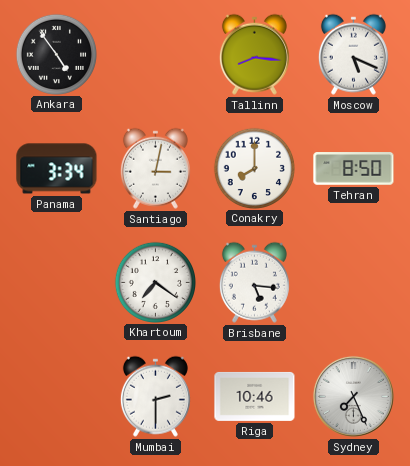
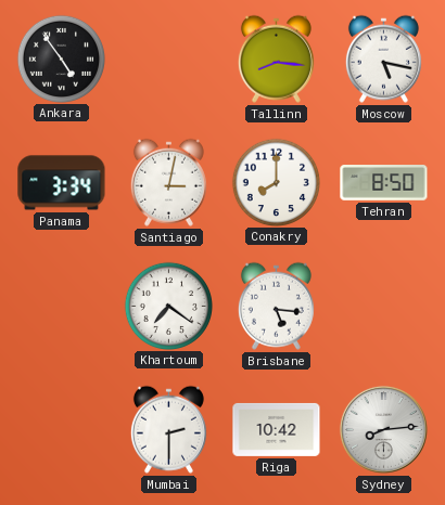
Moscow: 5:19 -> 5:17 (383, 59)
Riga: 10:46 -> 10:42 (277, 429)
Sydney: 7:26 -> 8:14 (383, 429)
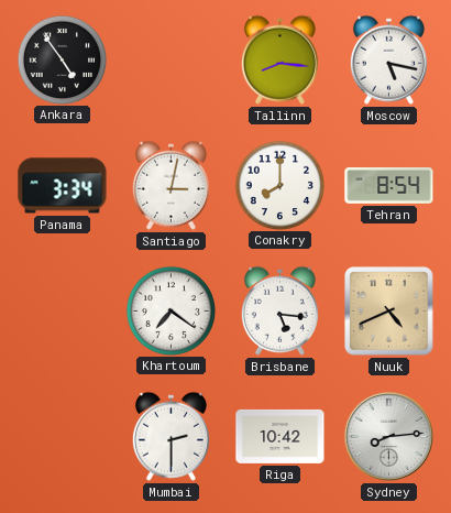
Tehran: 8:50 -> 8:54 (389, 186)
Nuuk: none -> 4:41 (389, 312)
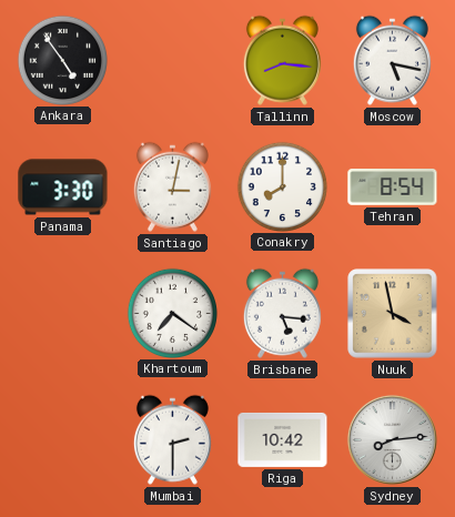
Panama: 3:34 -> 3:30 (63, 187)
Nuuk: 4:41 -> 3:58 (393, 314)
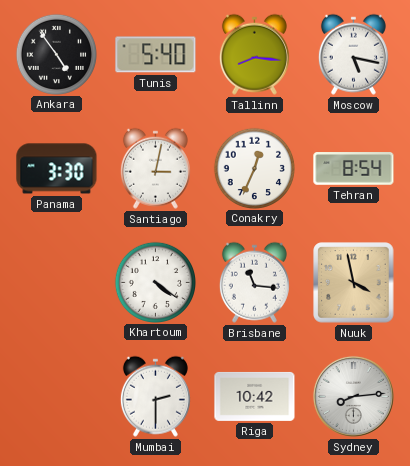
Tunis: none -> 5:40 (156, 55)
Conakry: 8:00 -> 12:34 (254, 168)
Khartoum: 7:21 -> 4:21 (155, 282)
Brisbane: 5:16 -> 11:16 (254, 282)
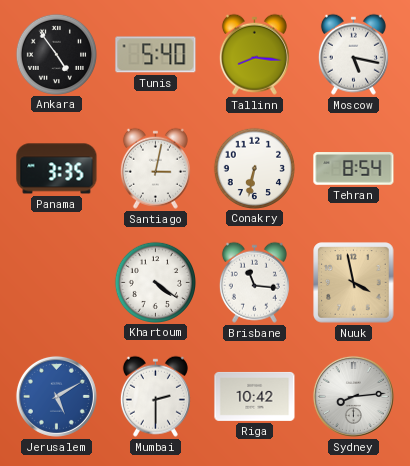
Panama: 3:30 -> 3:35 (57, 169)
Conakry: 12:34 -> 6:32 (254, 168)
Jerusalem: none -> 5:10 (56, 396)
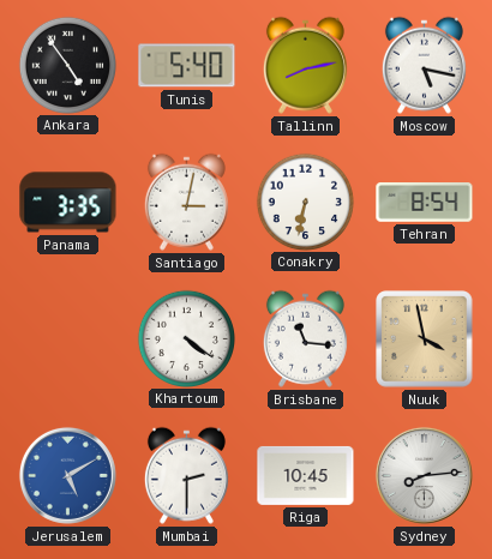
Tallinn: 8:16 -> 8:13 (305, 65)
Riga: 10:42 -> 10:45 (306, 475)
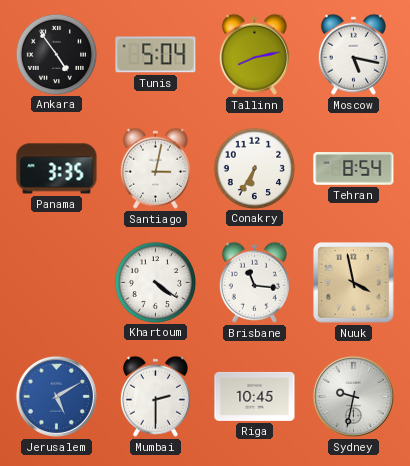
Tunis: 5:40 -> 5:04 (156, 55)
Conakry: 6:32 -> 6:35 (254, 168)
Sydney: 8:14 -> 9:32 (353, 396)
